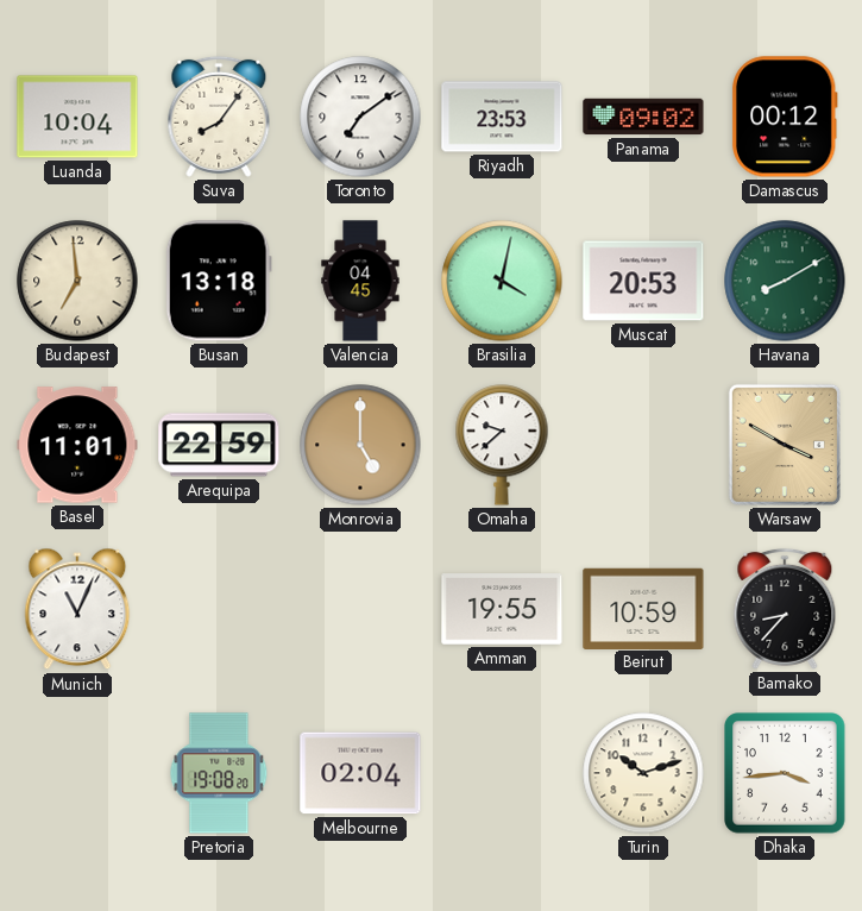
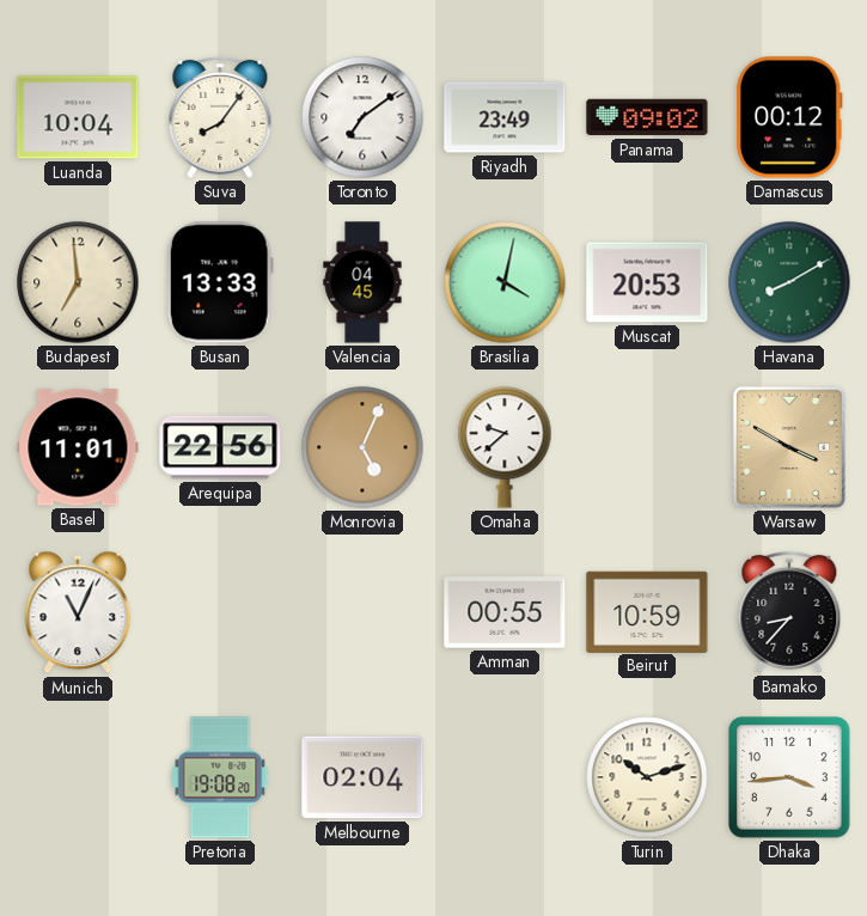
Riyadh: 23:53 -> 23:49 (505, 117)
Busan: 13:18 -> 13:33 (220, 282)
Arequipa: 22:59 -> 22:56 (220, 447)
Monrovia: 5:00 -> 5:04 (362, 447)
Amman: 19:55 -> 00:55 (505, 612)
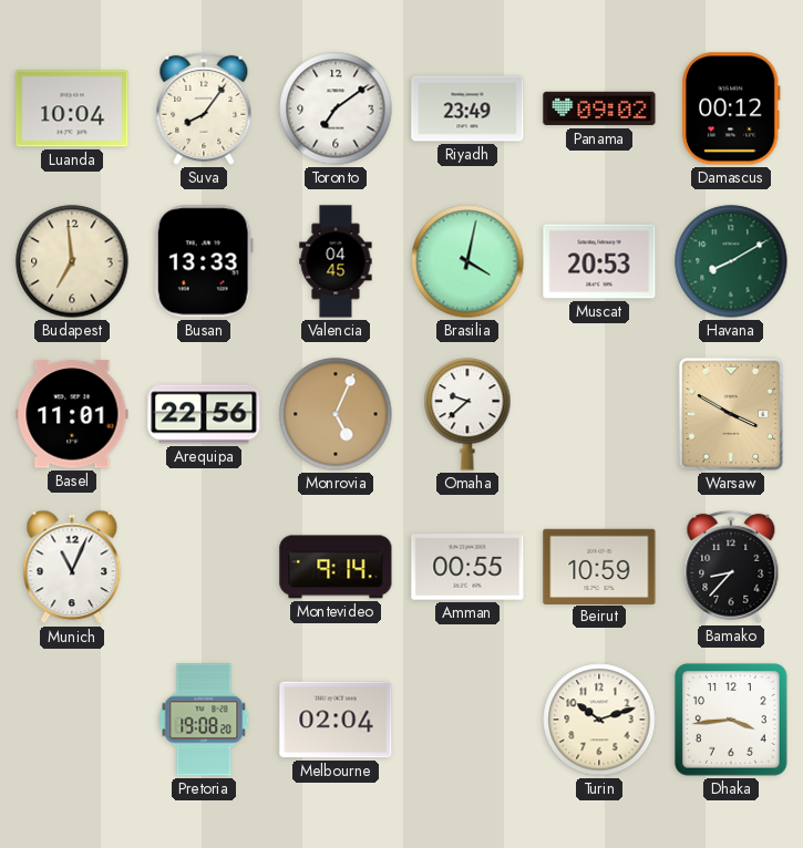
Montevideo: none -> 9:14 (336, 567)
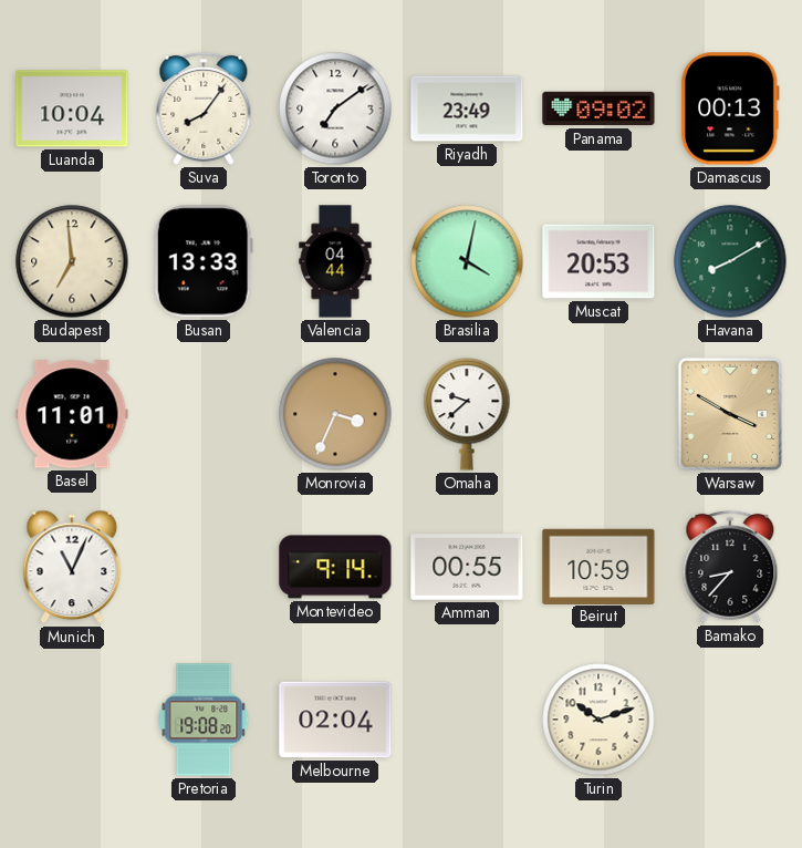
Damascus: 00:12 -> 00:13 (730, 108)
Valencia: 04:45 -> 04:44 (335, 261)
Arequipa: 22:56 -> none (204, 414)
Monrovia: 5:04 -> 3:34 (335, 414)
Dhaka: 3:44 -> none (731, 720)
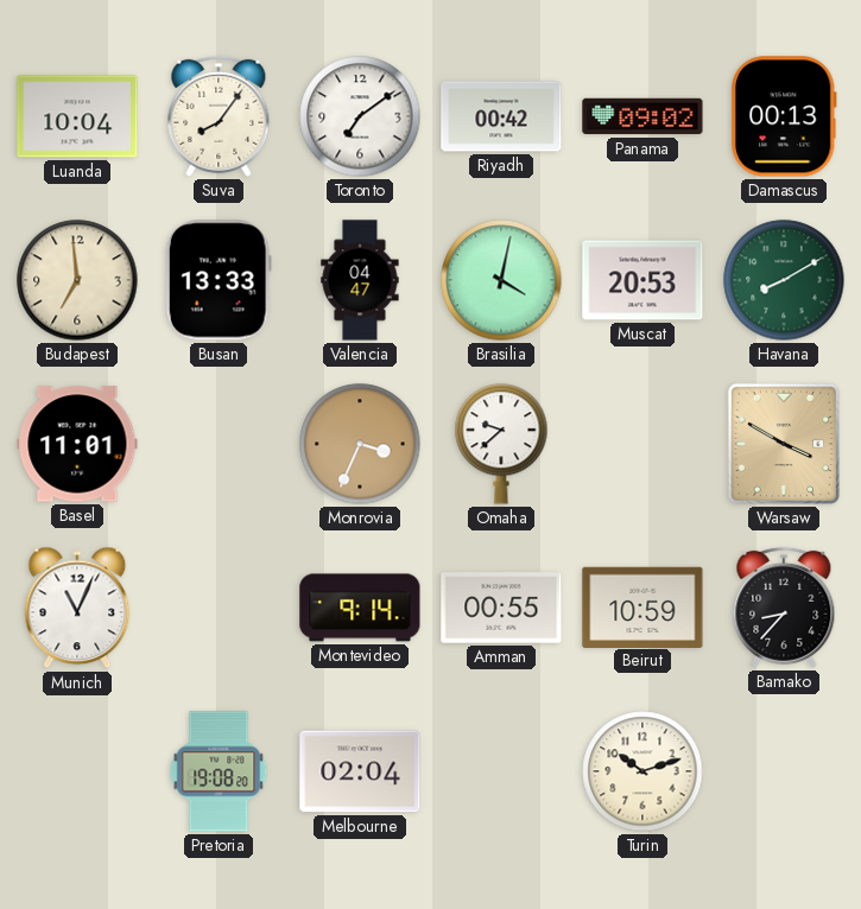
Riyadh: 23:49 -> 00:42 (501, 116)
Valencia: 04:44 -> 04:47 (360, 280)
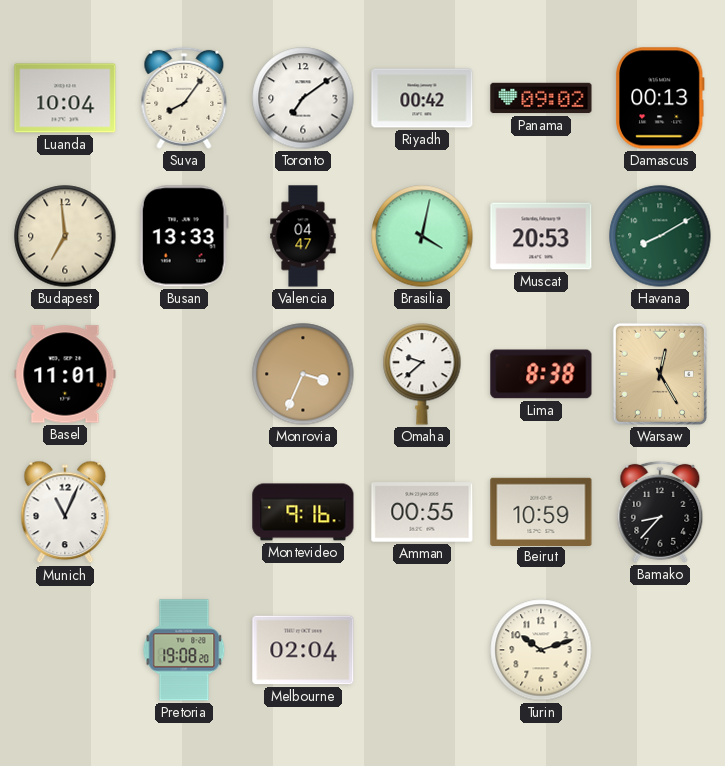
Lima: none -> 8:38 (541, 374)
Warsaw: 3:50 -> 12:25 (660, 374)
Montevideo: 9:14 -> 9:16 (303, 512)
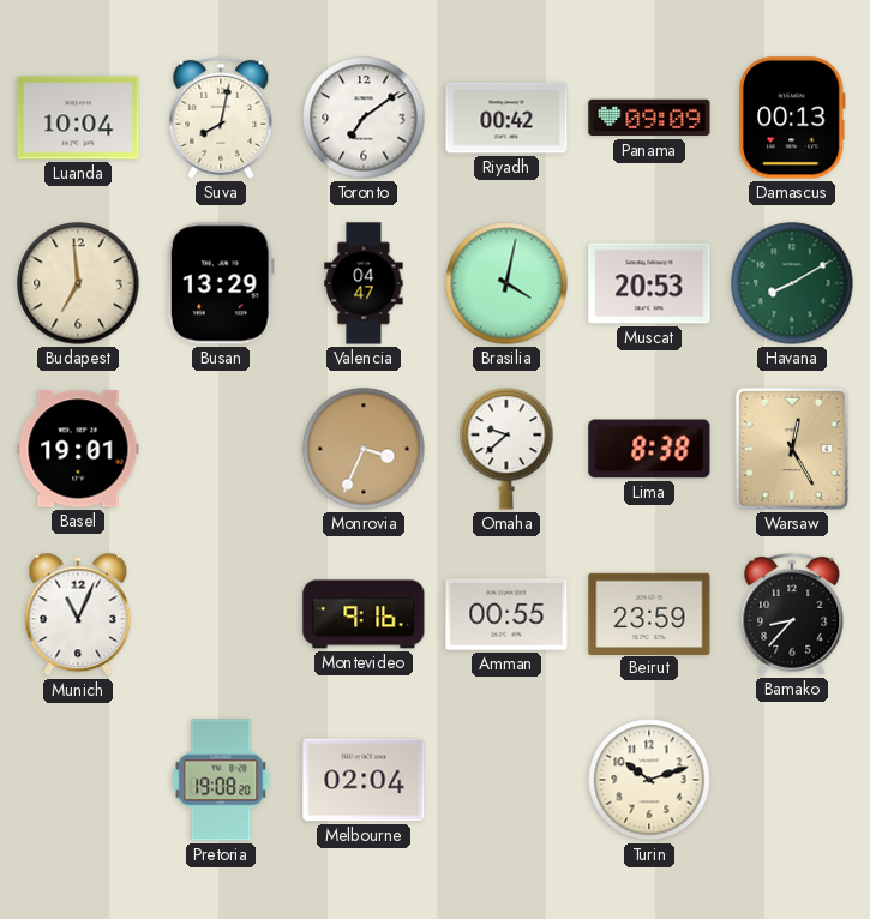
Suva: 8:06 -> 8:02 (221, 118)
Panama: 09:02 -> 09:09 (649, 118)
Busan: 13:33 -> 13:29 (221, 283)
Basel: 11:01 -> 19:01 (78, 449)
Beirut: 10:59 -> 23:59 (649, 613)
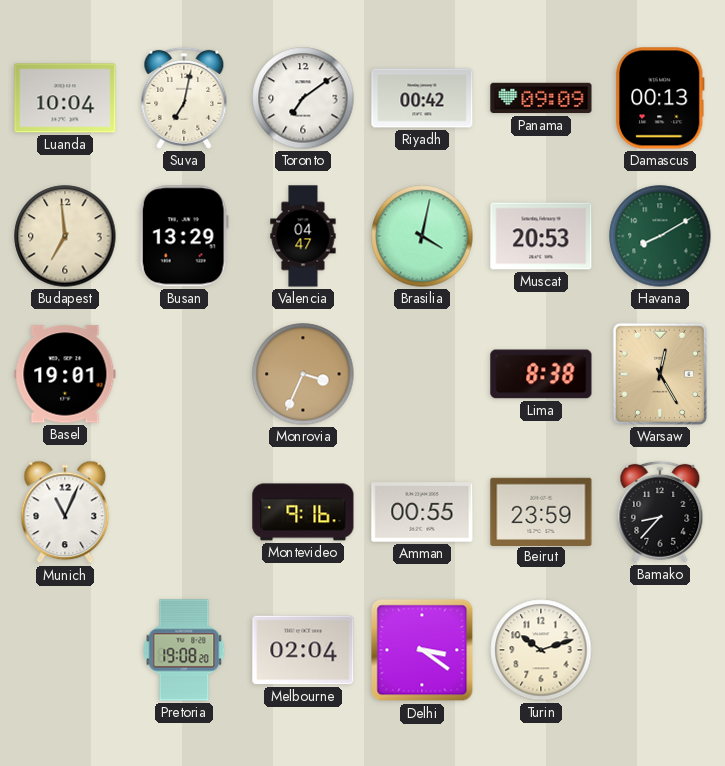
Suva: 8:02 -> 7:02 (184, 98)
Omaha: 9:38 -> none (506, 449)
Delhi: none -> 3:21 (422, 650)
